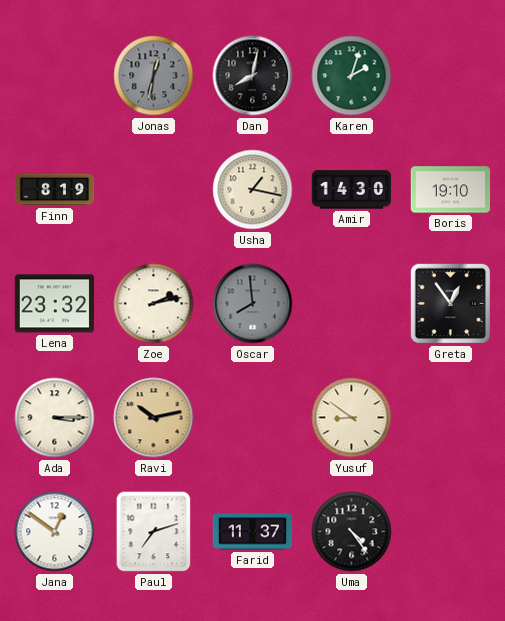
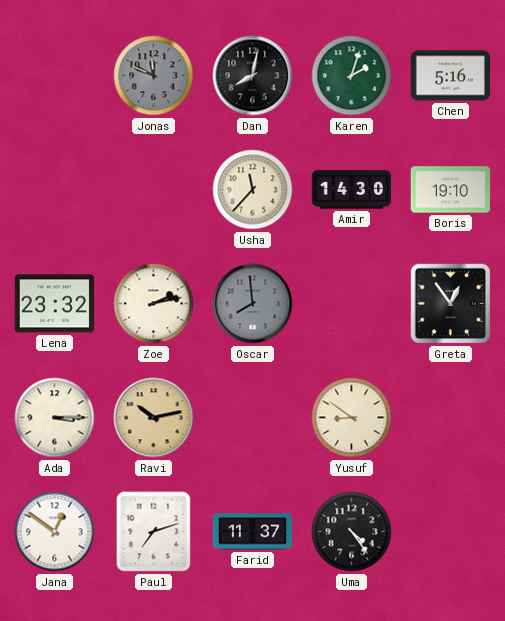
Jonas: 12:32 -> 11:49 (154, 76)
Chen: none -> 5:16 (451, 76)
Finn: 8:19 -> none (55, 190)
Usha: 1:17 -> 11:37 (253, 190)
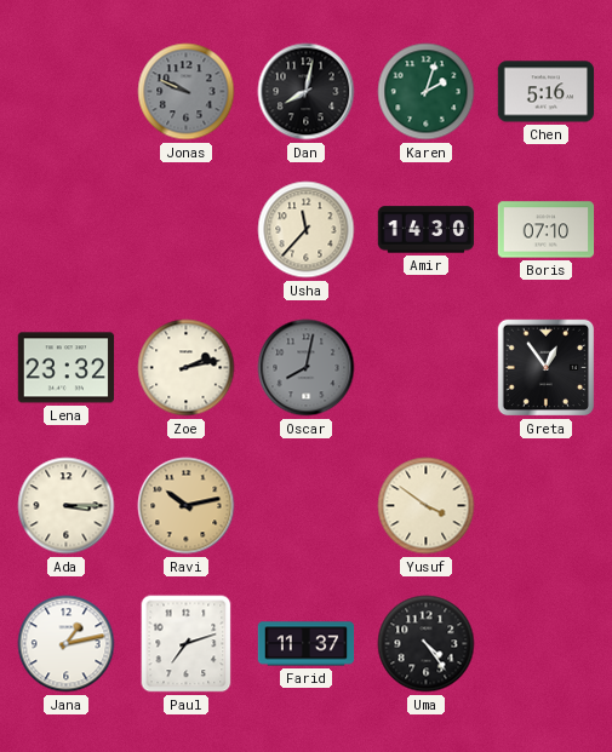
Jonas: 11:49 -> 9:49 (187, 92)
Boris: 19:10 -> 07:10 (547, 230)
Oscar: 7:59 -> 8:02 (307, 368)
Yusuf: 8:51 -> 3:51 (427, 506)
Jana: 12:51 -> 1:13 (67, 644)
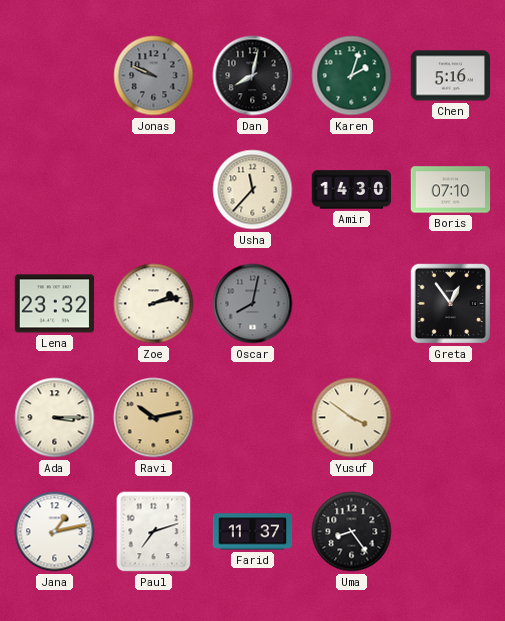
Uma: 4:24 -> 8:24 (352, 532)
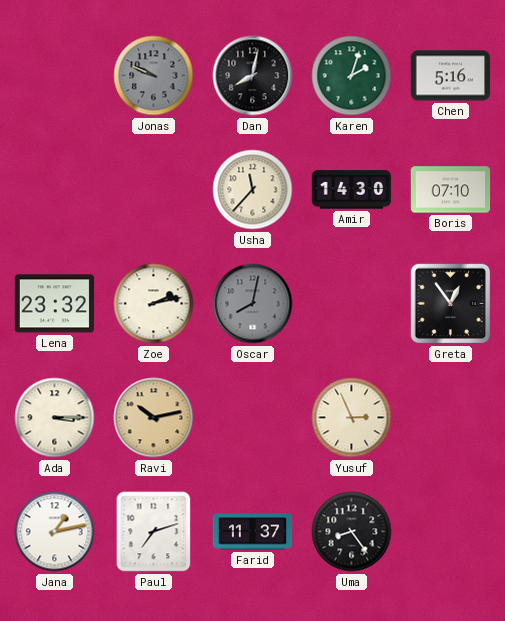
Yusuf: 3:51 -> 2:56 (352, 418)
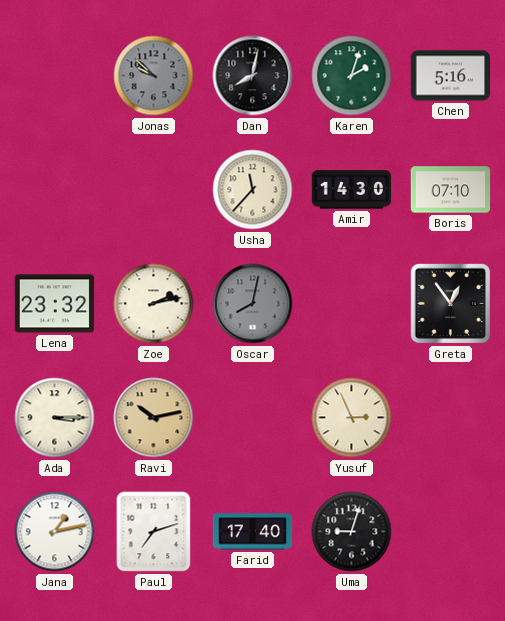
Jonas: 9:49 -> 9:52 (154, 76)
Farid: 11:37 -> 17:40 (253, 532)
Uma: 8:24 -> 9:03 (352, 532)
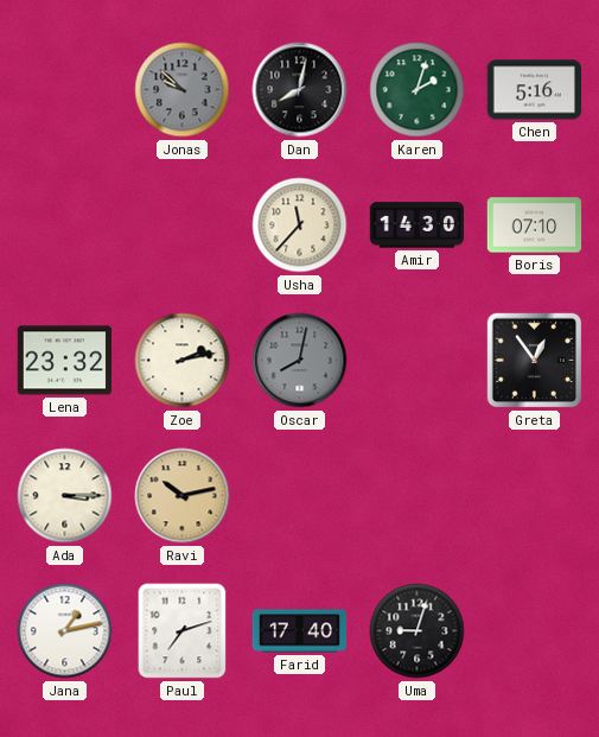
Yusuf: 2:56 -> none (352, 418)
